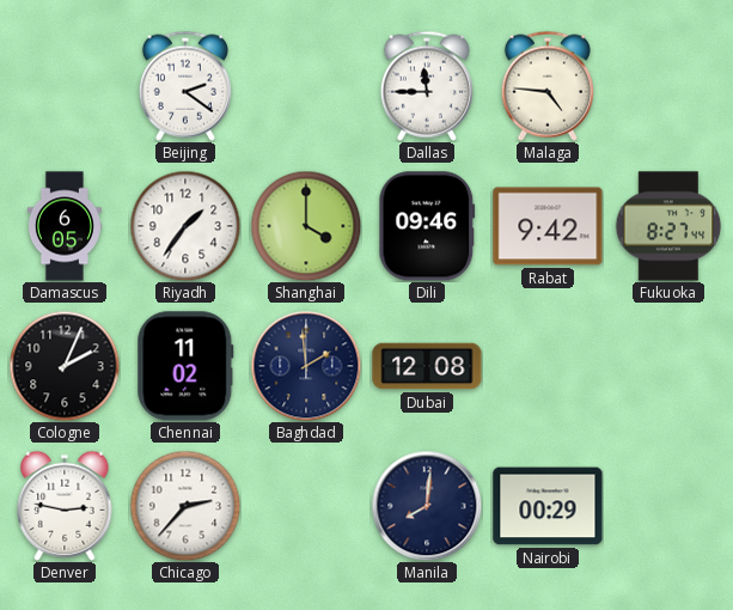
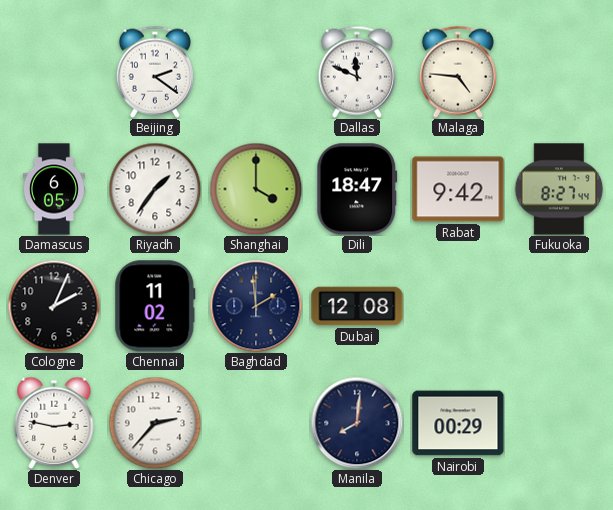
Dallas: 11:45 -> 11:49 (357, 72)
Dili: 09:46 -> 18:47 (357, 189)
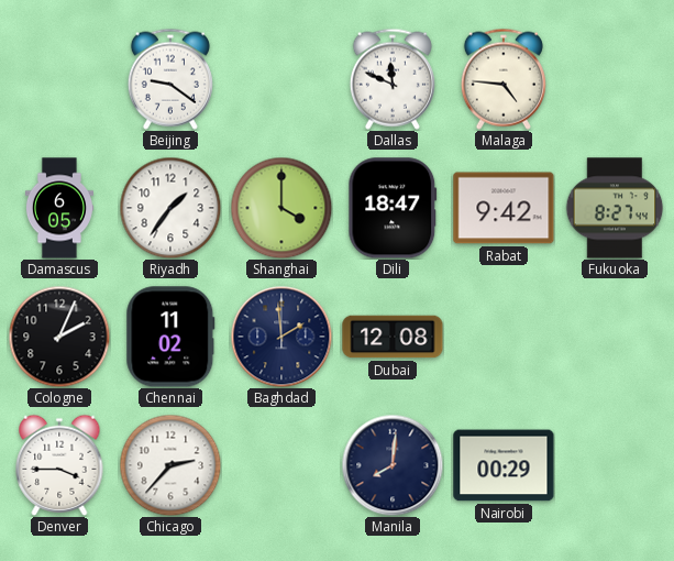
Beijing: 2:21 -> 9:21 (170, 79)
Denver: 2:47 -> 3:45 (59, 465)
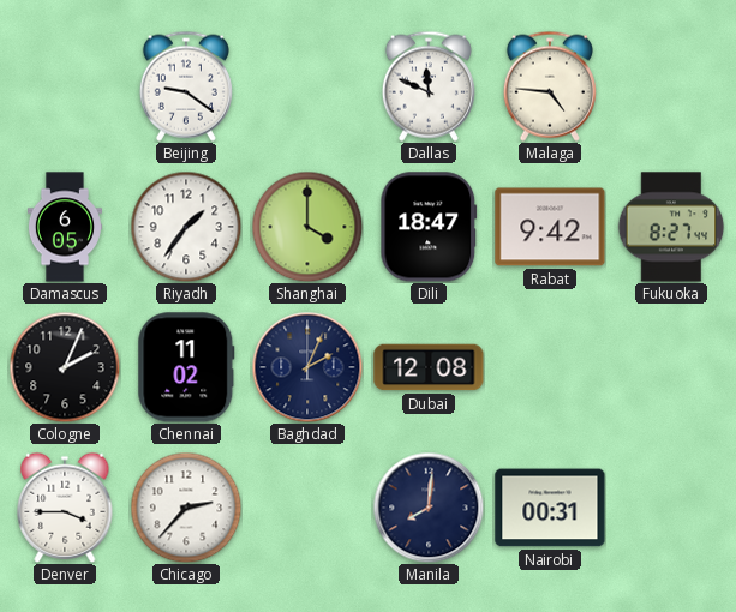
Baghdad: 1:59 -> 2:04 (307, 367)
Nairobi: 00:29 -> 00:31 (550, 508)
